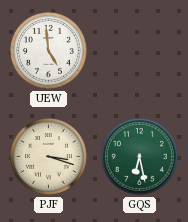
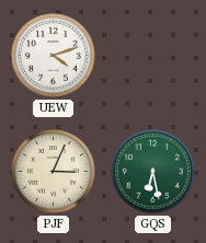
UEW: 4:59 -> 4:12 (54, 56)
PJF: 3:18 -> 3:04 (54, 172)
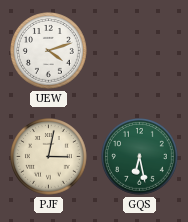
PJF: 3:04 -> 3:02 (49, 157)
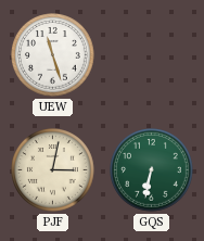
UEW: 4:12 -> 11:27 (53, 55)
GQS: 6:28 -> 6:32 (152, 170)
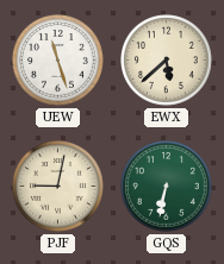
EWX: none -> 5:38 (167, 61)
PJF: 3:02 -> 9:02 (58, 187)
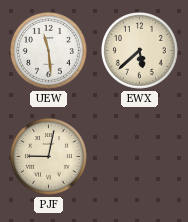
UEW: 11:27 -> 11:29 (49, 51)
GQS: 6:32 -> none (167, 187)
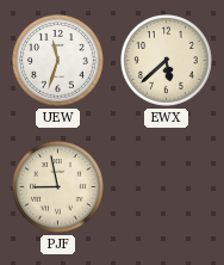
UEW: 11:29 -> 11:33 (58, 61)
PJF: 9:02 -> 8:58 (58, 187)
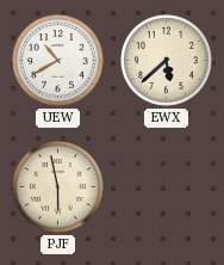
UEW: 11:33 -> 10:40 (58, 61)
PJF: 8:58 -> 5:58 (58, 187)
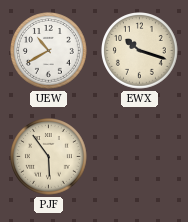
EWX: 5:38 -> 10:18 (140, 51)
PJF: 5:58 -> 5:54 (49, 157)
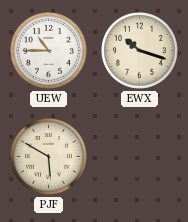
UEW: 10:40 -> 10:45 (49, 51)
PJF: 5:54 -> 5:50 (49, 157)
